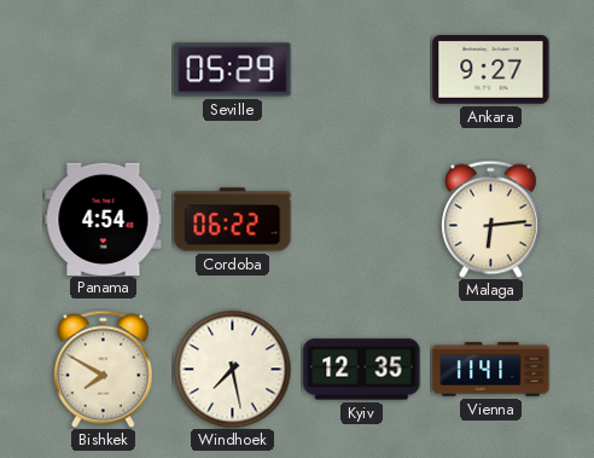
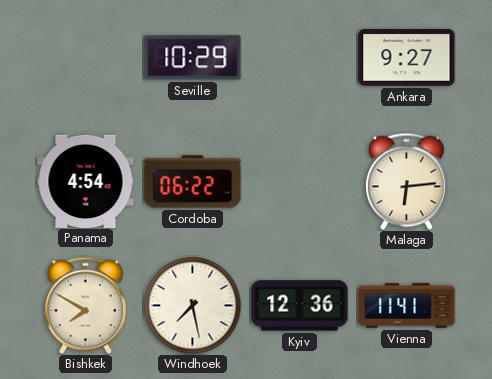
Seville: 05:29 -> 10:29 (193, 58)
Kyiv: 12:35 -> 12:36 (300, 306)
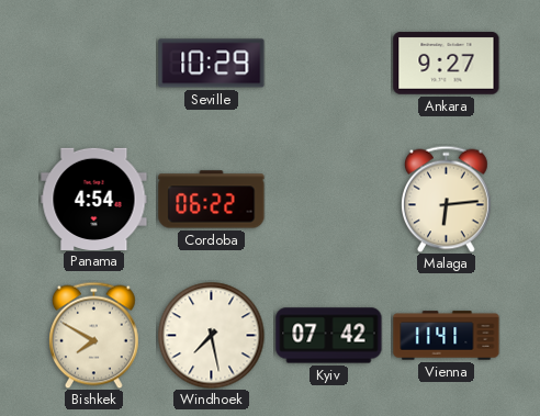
Kyiv: 12:36 -> 07:42 (329, 336)
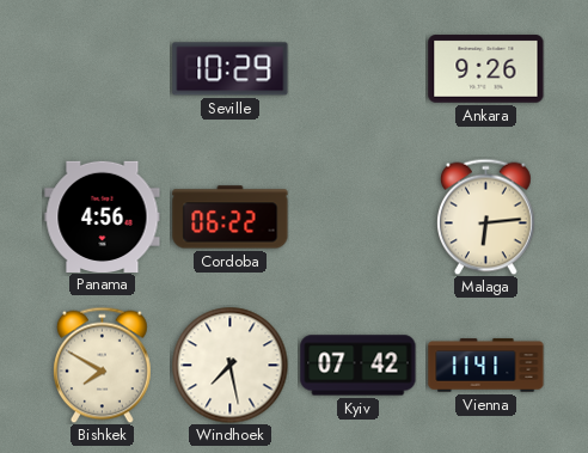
Ankara: 9:27 -> 9:26 (486, 69)
Panama: 4:54 -> 4:56 (103, 216)
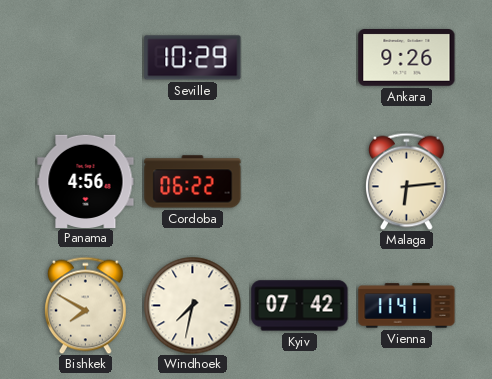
Windhoek: 7:28 -> 7:32 (192, 305)
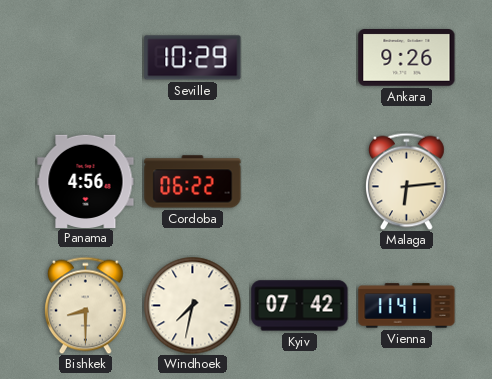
Bishkek: 7:50 -> 8:30 (86, 305)
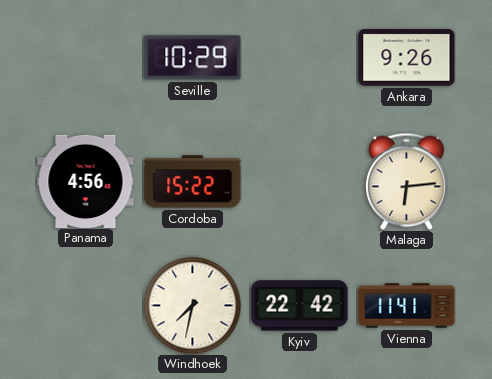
Cordoba: 06:22 -> 15:22 (193, 182)
Bishkek: 8:30 -> none (86, 305)
Kyiv: 07:42 -> 22:42 (300, 306)
